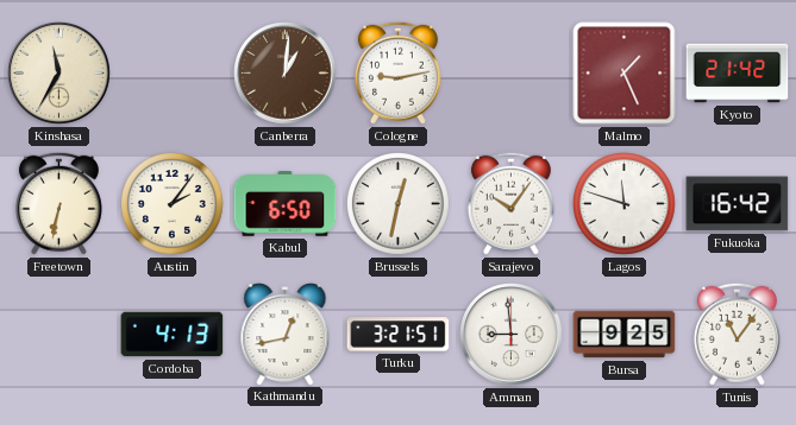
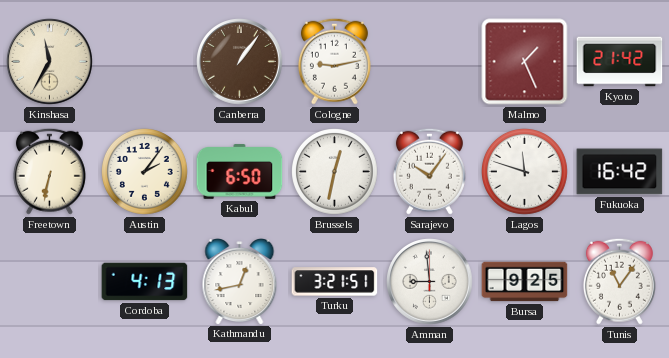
Canberra: 1:01 -> 1:06 (240, 62)
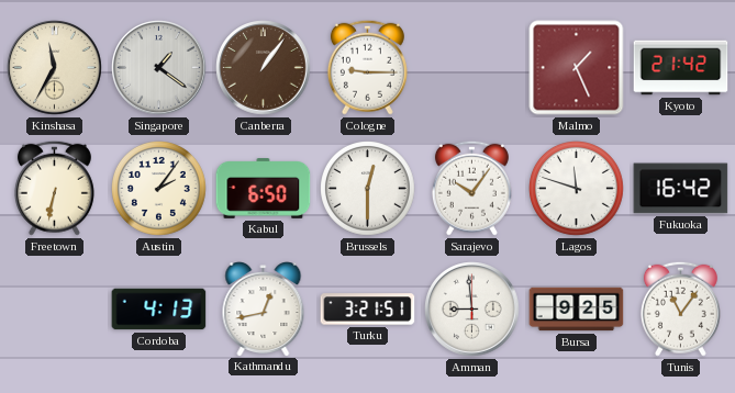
Singapore: none -> 1:21 (159, 68)
Cologne: 9:13 -> 9:15 (367, 67)
Brussels: 12:32 -> 12:30 (368, 189)
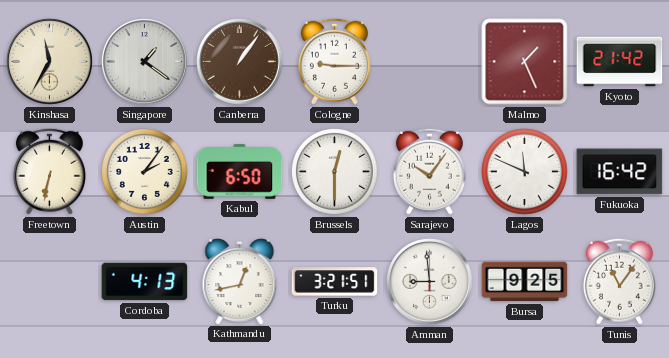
Lagos: 11:48 -> 11:49 (525, 172)
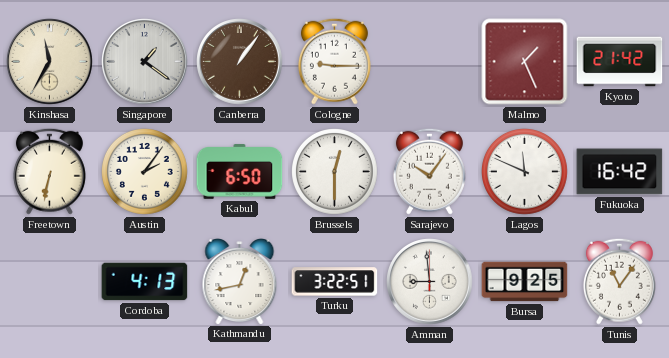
Turku: 3:21 -> 3:22 (335, 282)
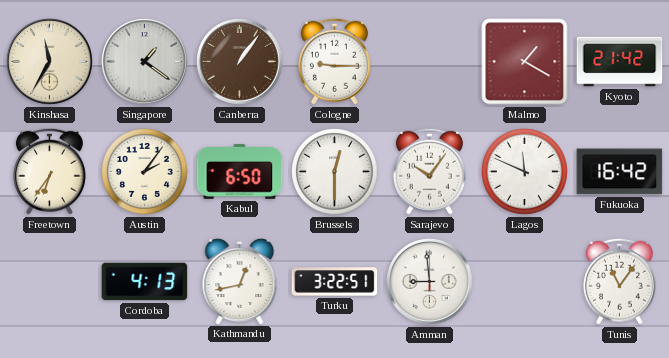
Malmo: 1:26 -> 1:20 (525, 62)
Freetown: 6:32 -> 6:36 (49, 171)
Bursa: 9:25 -> none (525, 282)
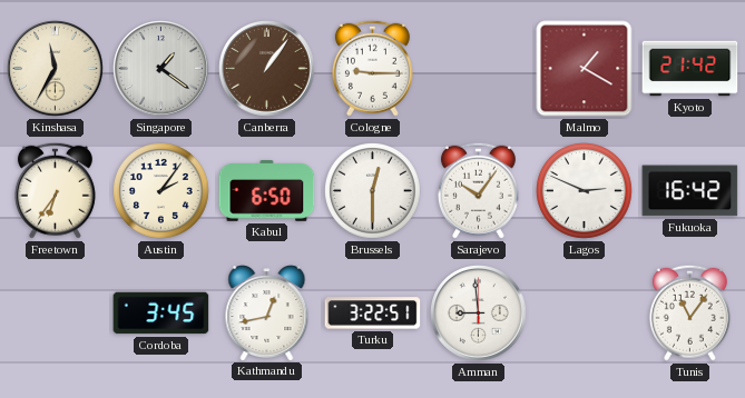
Lagos: 11:49 -> 2:49 (585, 191)
Cordoba: 4:13 -> 3:45 (161, 314)
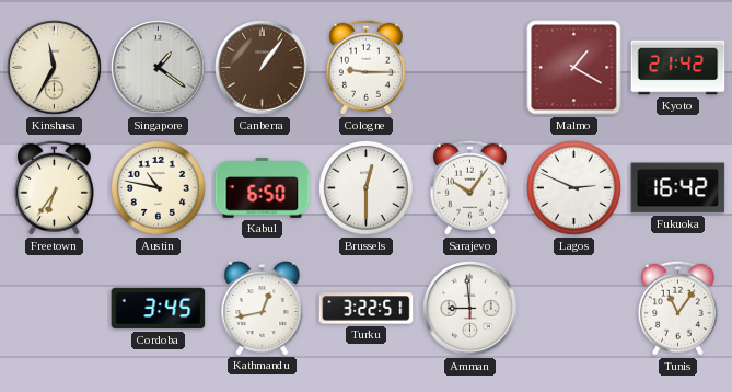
Austin: 2:06 -> 10:47 (159, 188)
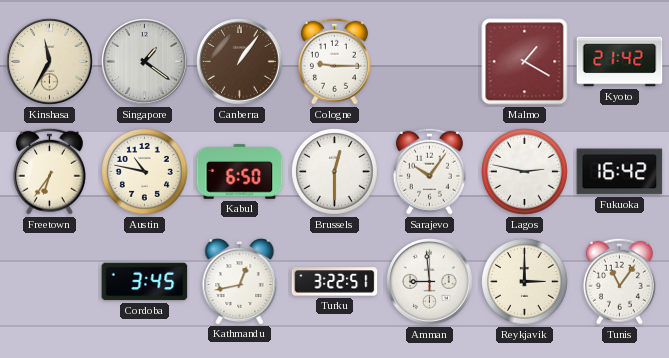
Lagos: 2:49 -> 2:47 (525, 172)
Reykjavik: none -> 3:00 (525, 282)
